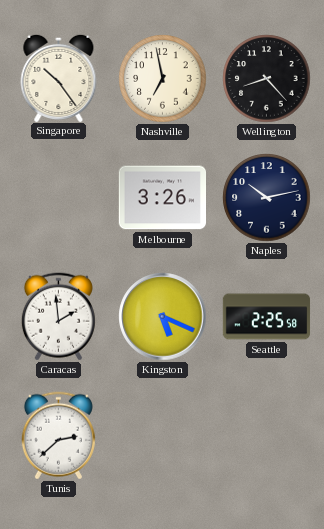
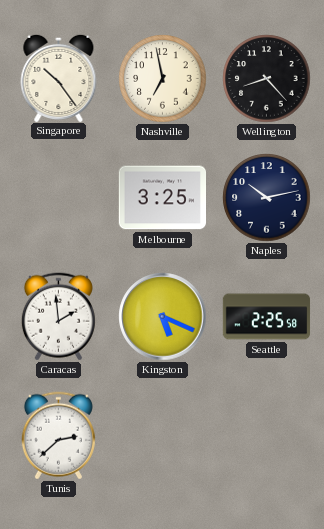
Melbourne: 3:26 -> 3:25 (162, 198)
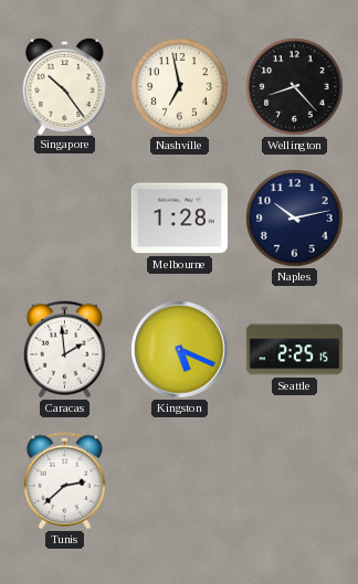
Melbourne: 3:25 -> 1:28 (179, 219)
Seattle: 2:25:58 -> 2:25:15 (295, 350)
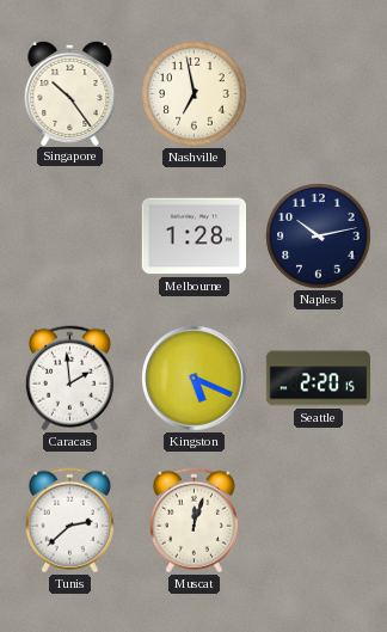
Wellington: 8:23 -> none (295, 87)
Seattle: 2:25 -> 2:20 (319, 379)
Muscat: none -> 12:03 (193, 521)
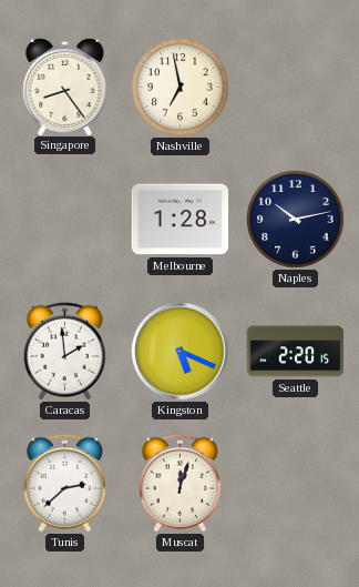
Singapore: 10:24 -> 8:24 (65, 85)
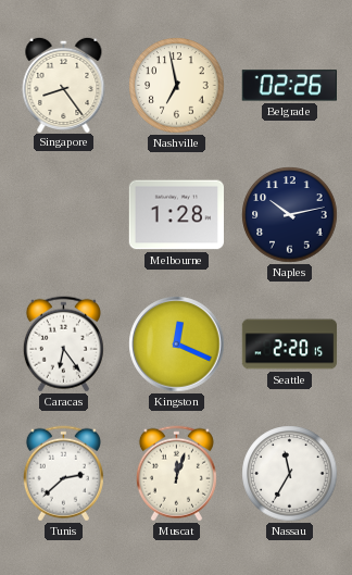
Belgrade: none -> 02:26 (289, 86)
Caracas: 1:59 -> 6:24 (63, 345)
Kingston: 5:19 -> 12:19 (177, 345)
Nassau: none -> 11:35 (290, 474)
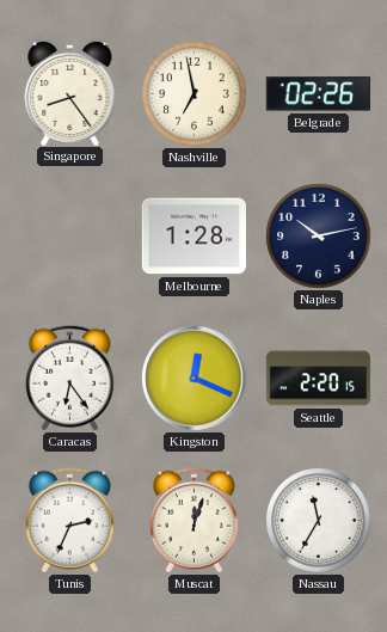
Tunis: 2:38 -> 2:34 (69, 521)
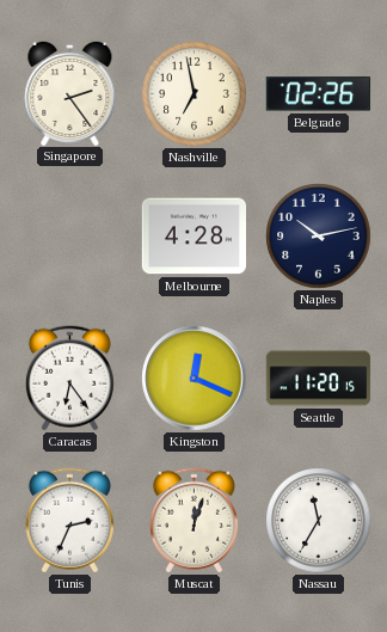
Singapore: 8:24 -> 2:24 (70, 92)
Melbourne: 1:28 -> 4:28 (193, 237)
Seattle: 2:20 -> 11:20 (319, 379)
